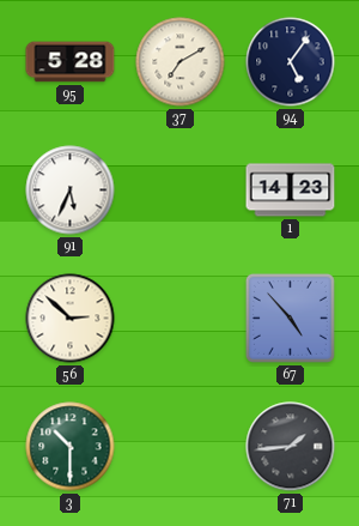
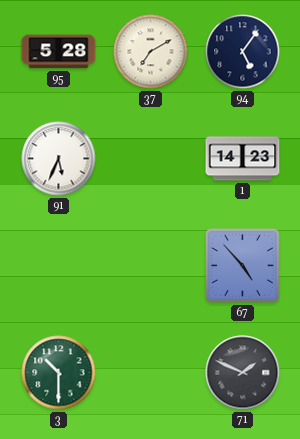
56: 2:52 -> none (71, 319)
71: 1:44 -> 1:49 (243, 373)
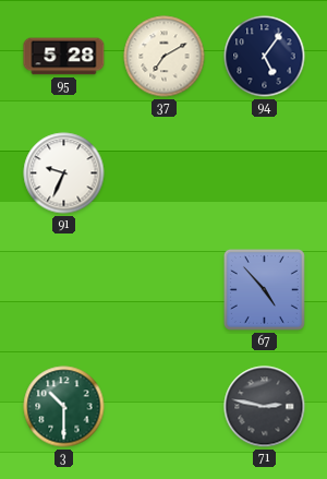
91: 5:34 -> 9:34 (64, 173)
1: 14:23 -> none (243, 159)
71: 1:49 -> 2:47 (265, 407)
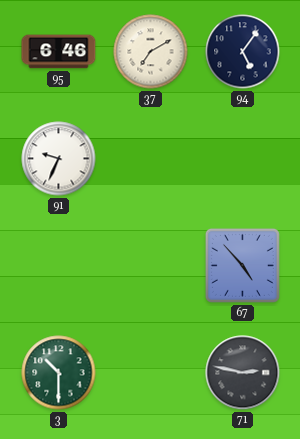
95: 5:28 -> 6:46 (59, 52)
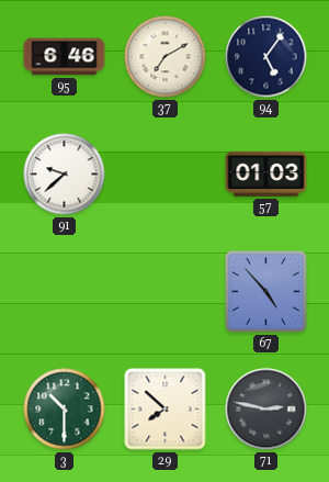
91: 9:34 -> 9:38 (65, 175)
57: none -> 01:03 (266, 173)
29: none -> 7:52 (166, 410)
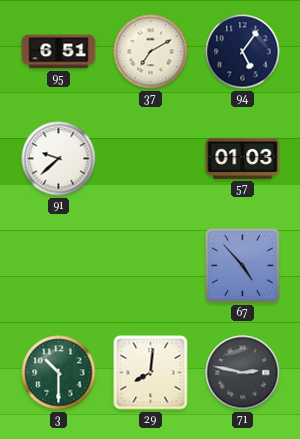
95: 6:46 -> 6:51 (59, 52)
29: 7:52 -> 8:01 (151, 373)
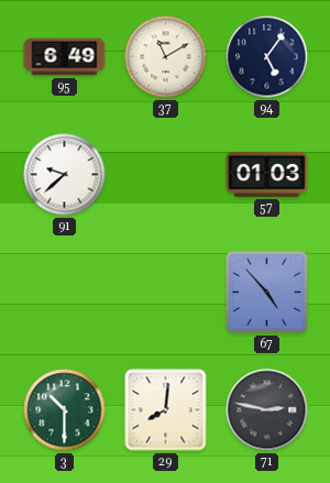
95: 6:51 -> 6:49 (65, 57)
37: 7:10 -> 11:10 (166, 57)
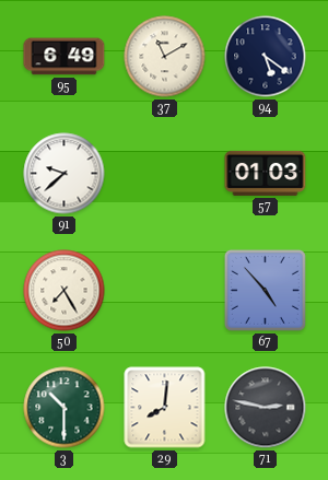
94: 5:06 -> 5:21 (266, 57)
50: none -> 7:25 (65, 291)
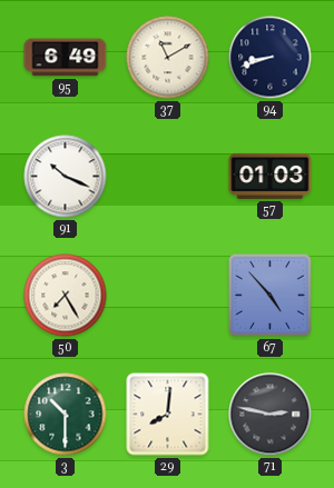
94: 5:21 -> 8:42 (271, 58)
91: 9:38 -> 10:19 (66, 177)
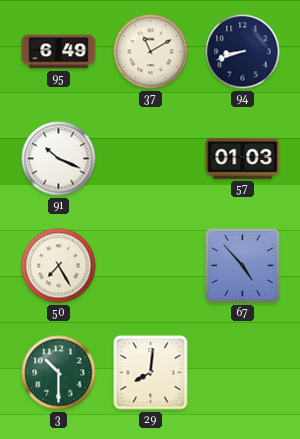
71: 2:47 -> none (271, 415)
